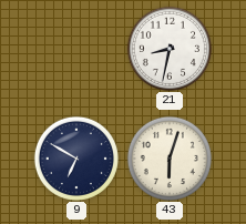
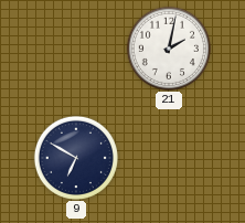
21: 8:32 -> 2:02 (168, 47)
43: 6:03 -> none (168, 157)
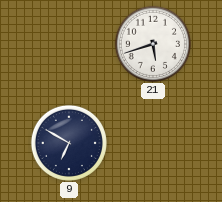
21: 2:02 -> 5:42 (152, 43)
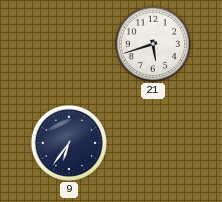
9: 6:50 -> 6:36 (68, 142)
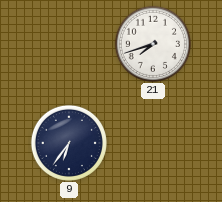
21: 5:42 -> 7:42 (152, 43)
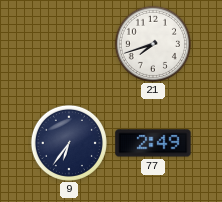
77: none -> 2:49 (153, 143)
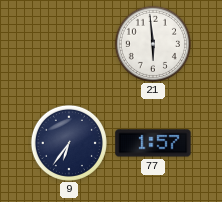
21: 7:42 -> 5:59 (152, 43)
77: 2:49 -> 1:57 (153, 143)
